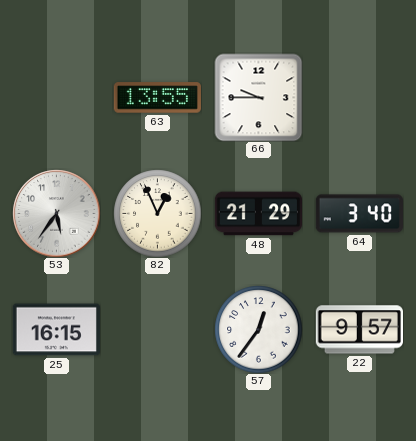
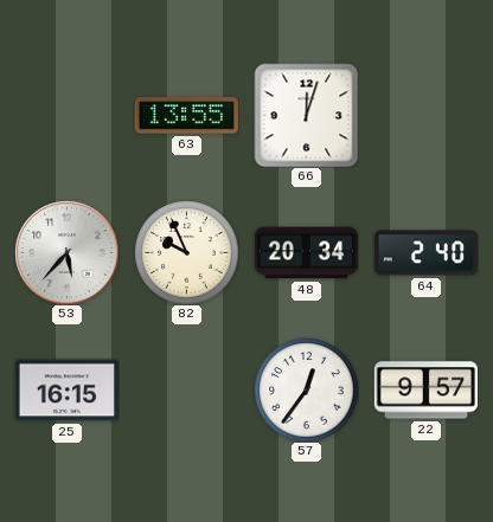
66: 9:45 -> 12:03 (306, 115)
53: 5:36 -> 5:37 (66, 252)
82: 12:56 -> 9:56 (186, 252)
48: 21:29 -> 20:34 (306, 253)
64: 3:40 -> 2:40 (425, 253)
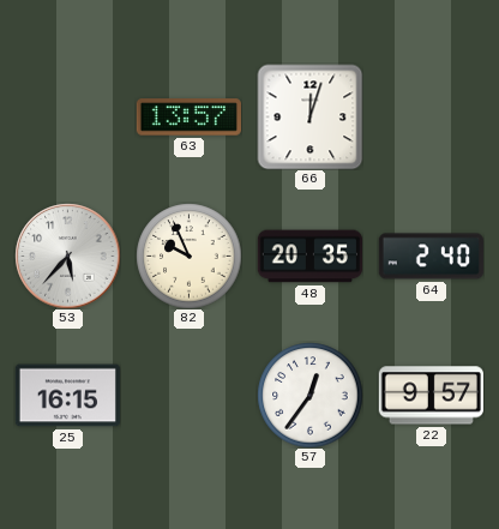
63: 13:55 -> 13:57 (188, 118)
48: 20:34 -> 20:35 (309, 257)
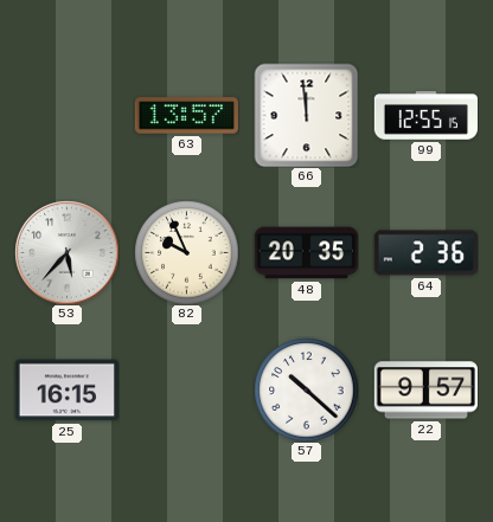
66: 12:03 -> 11:59 (306, 115)
99: none -> 12:55 (425, 116)
64: 2:40 -> 2:36 (425, 253)
57: 12:36 -> 10:22 (306, 389)
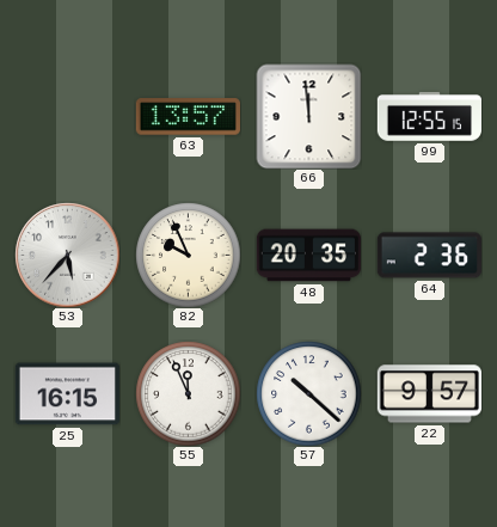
55: none -> 11:56 (188, 393)
